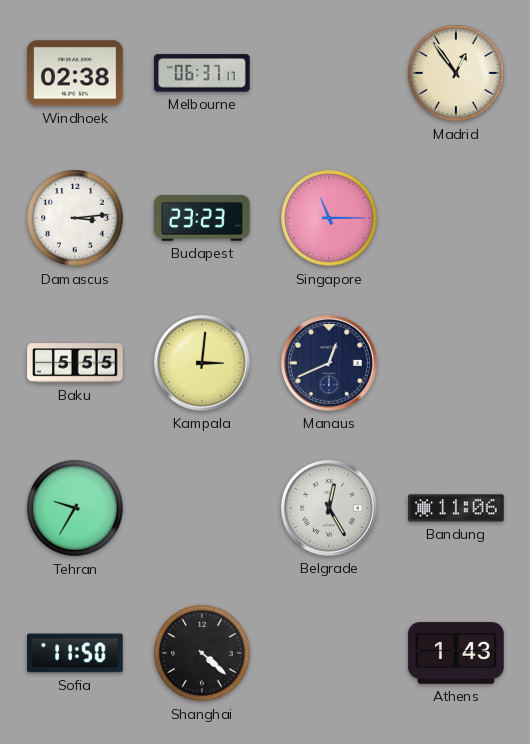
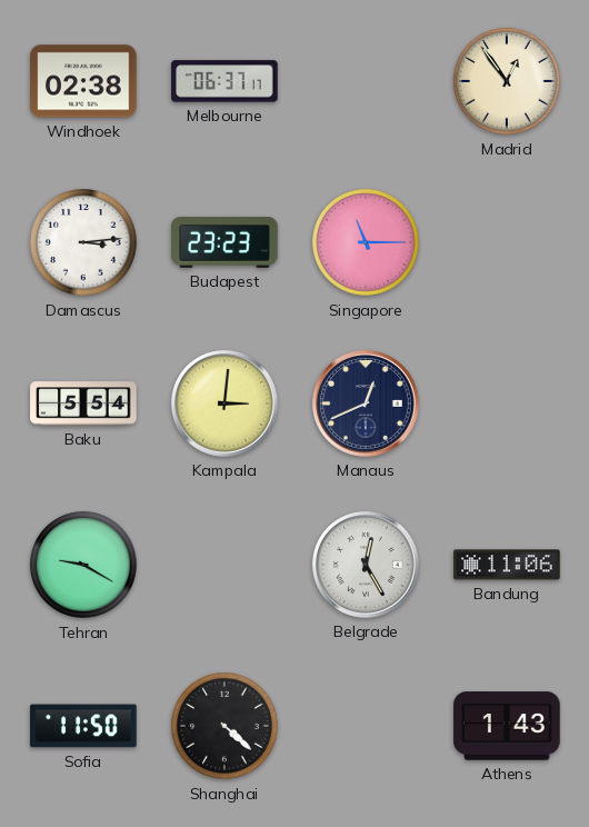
Baku: 5:55 -> 5:54 (83, 403)
Tehran: 9:35 -> 9:20 (83, 565)
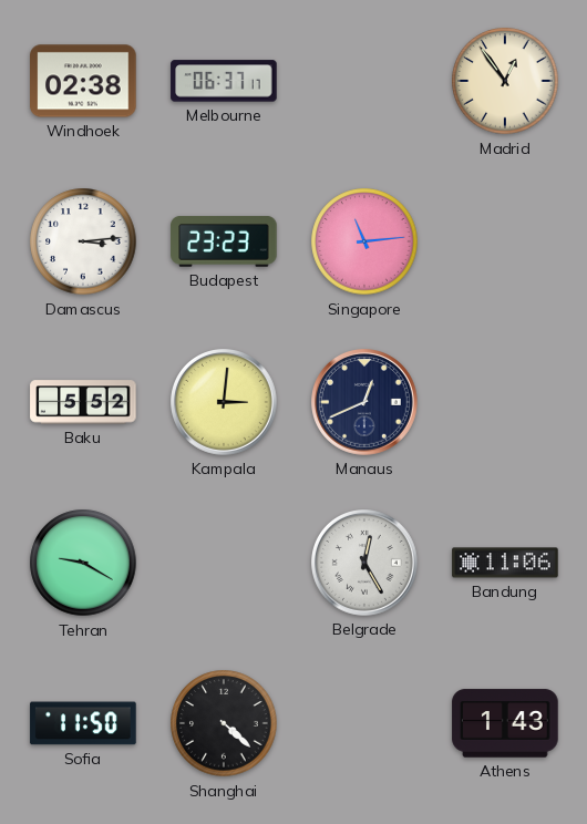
Singapore: 11:15 -> 11:14 (364, 241)
Baku: 5:54 -> 5:52 (83, 402)
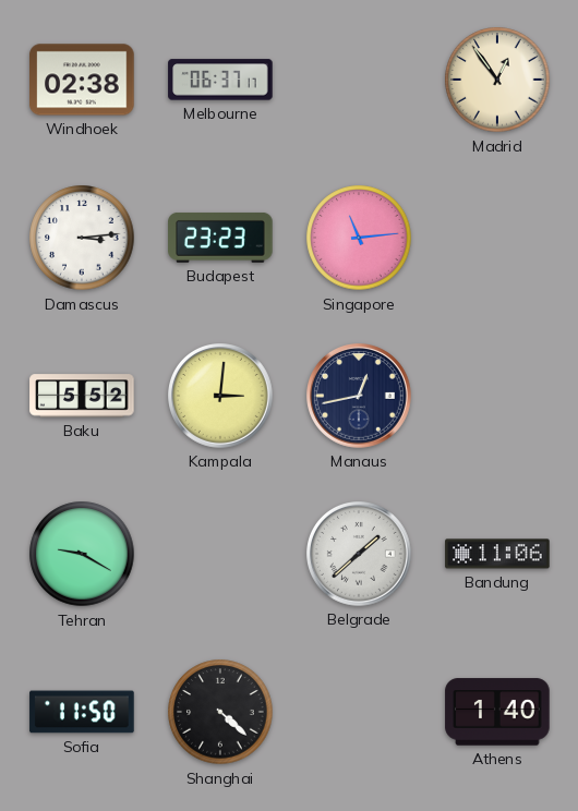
Manaus: 12:41 -> 12:43 (360, 397)
Belgrade: 12:25 -> 1:38 (360, 555)
Athens: 1:43 -> 1:40 (497, 712)
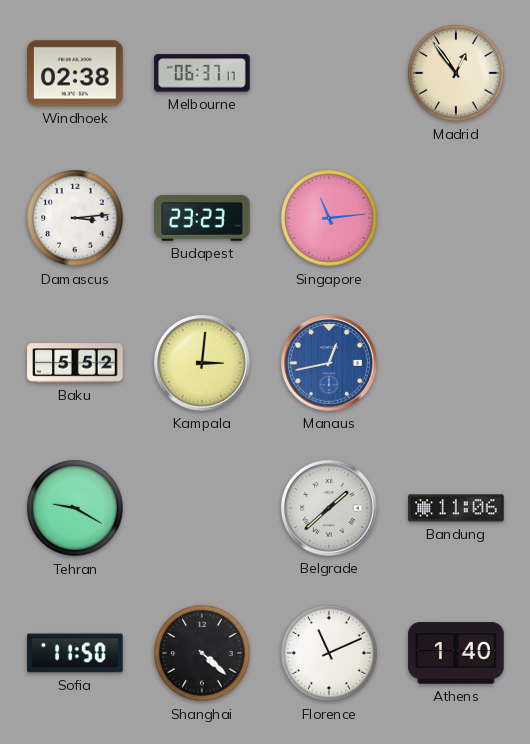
Manaus dial: navy -> blue (330, 364)
Florence: none -> 11:11 (329, 653)
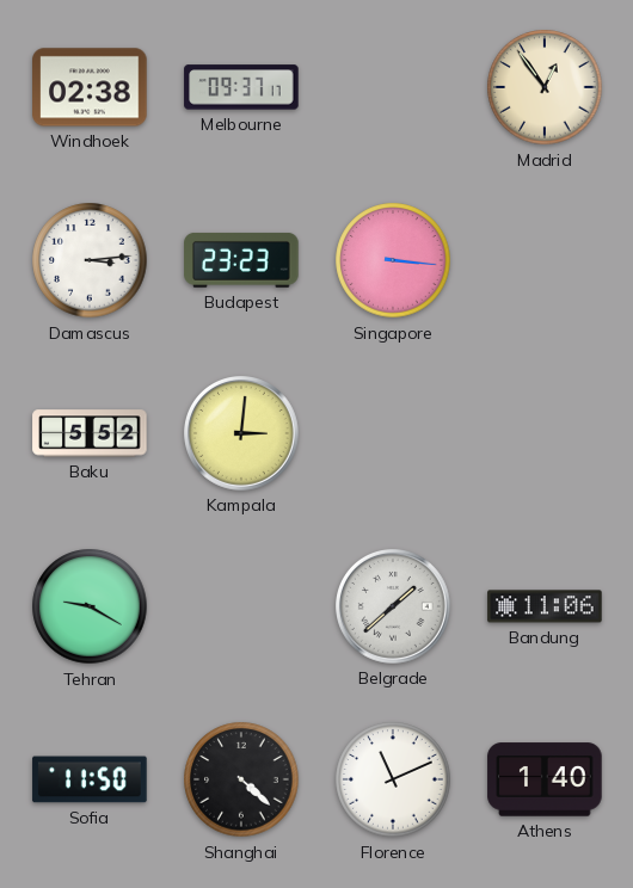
Melbourne: 06:37 -> 09:37 (241, 87)
Singapore: 11:14 -> 3:16 (393, 260)
Manaus: 12:43 -> none (330, 364)
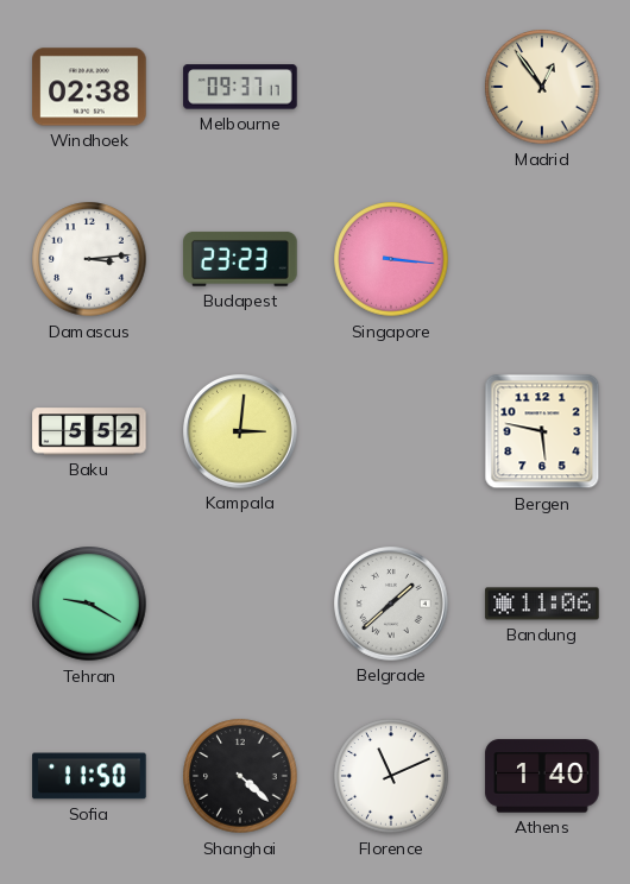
Bergen: none -> 5:47 (542, 431)
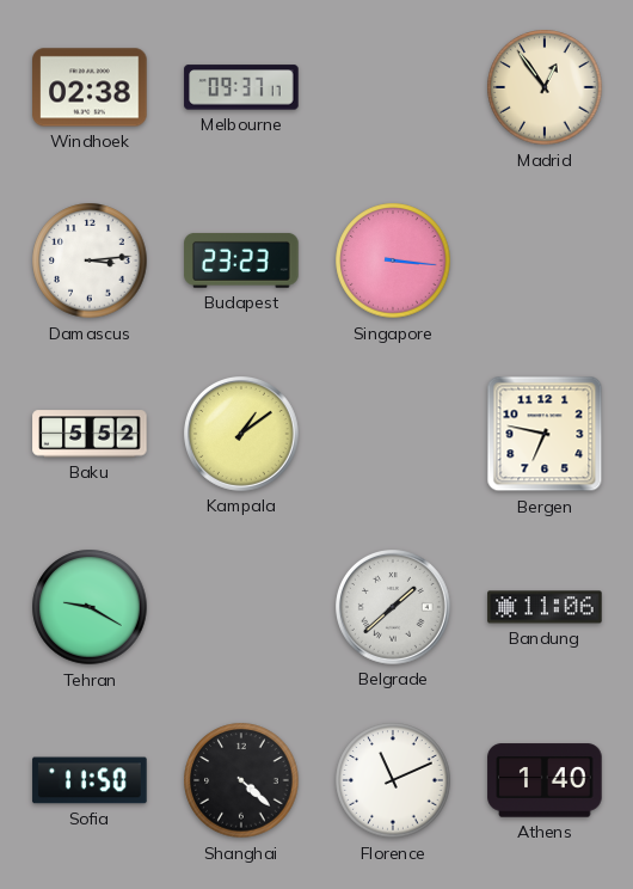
Kampala: 3:01 -> 1:09 (242, 435)
Bergen: 5:47 -> 6:47 (545, 434)
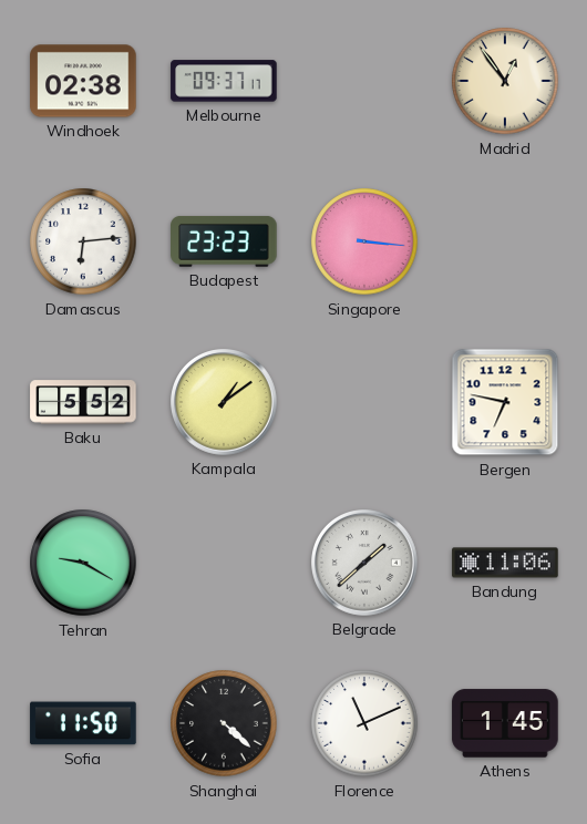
Damascus: 3:14 -> 6:14 (83, 241)
Athens: 1:40 -> 1:45 (505, 723)
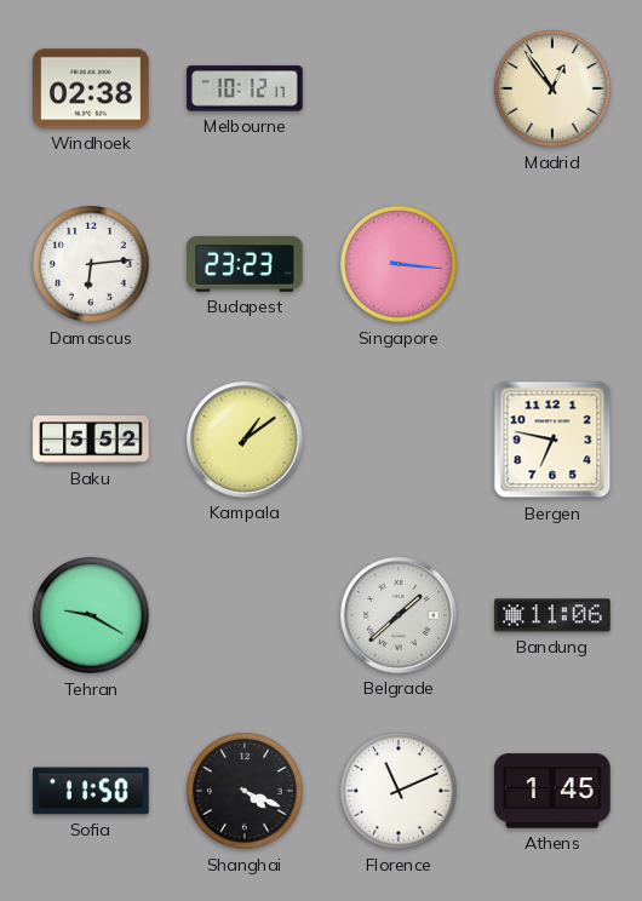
Melbourne: 09:37 -> 10:12 (245, 88)
Shanghai: 4:22 -> 4:19 (245, 791)
